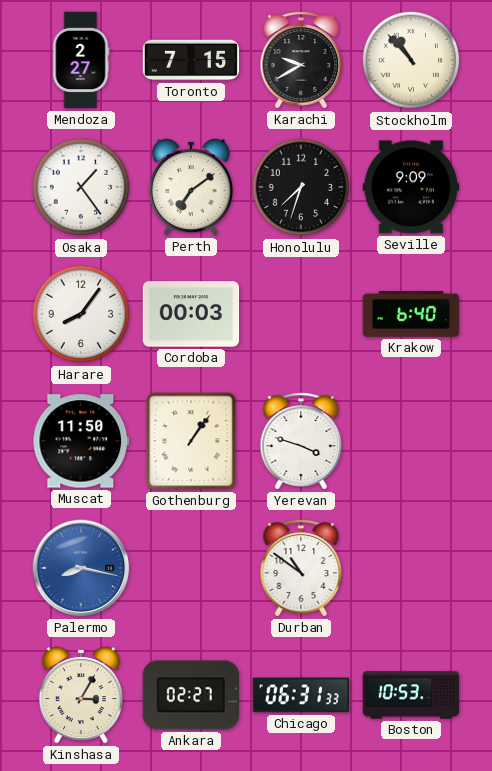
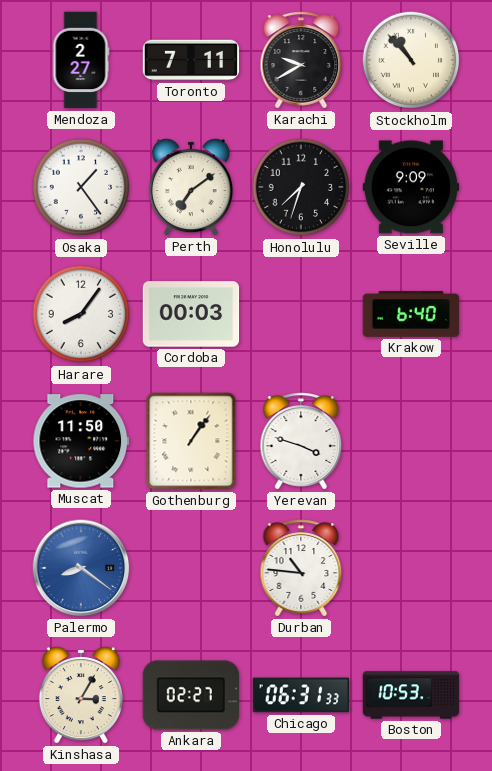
Toronto: 7:15 -> 7:11 (191, 60)
Palermo: 8:17 -> 8:21 (81, 568)
Durban: 10:51 -> 10:46 (301, 568)
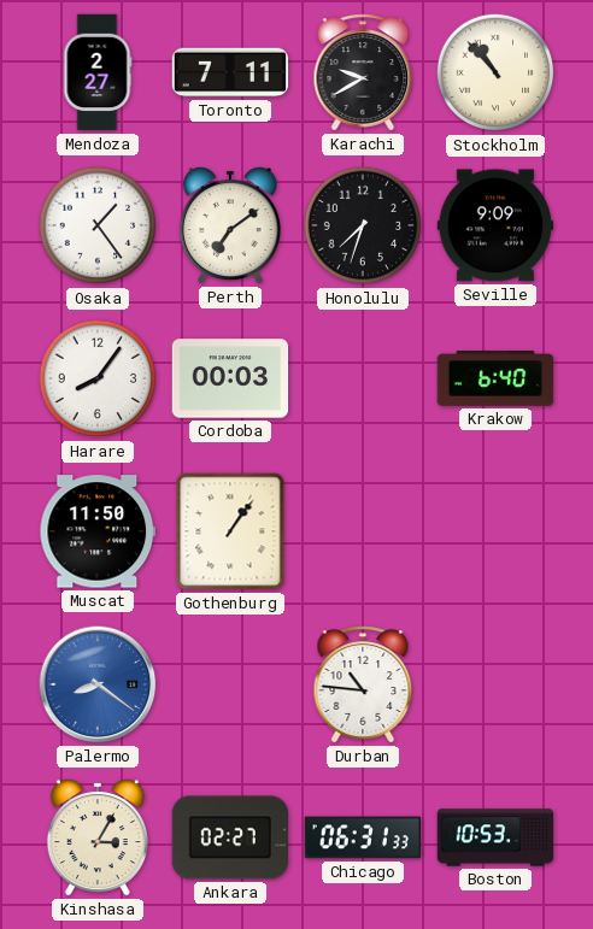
Yerevan: 3:48 -> none (301, 441)
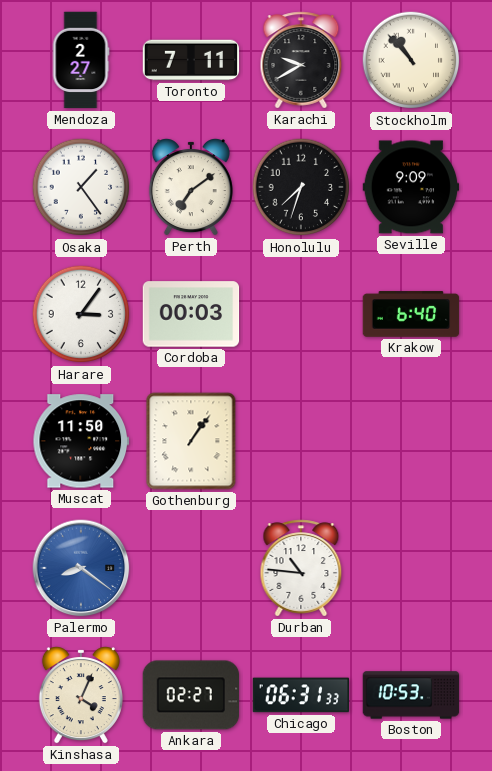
Harare: 8:06 -> 3:06 (81, 314)
Kinshasa: 3:05 -> 4:04 (81, 695)
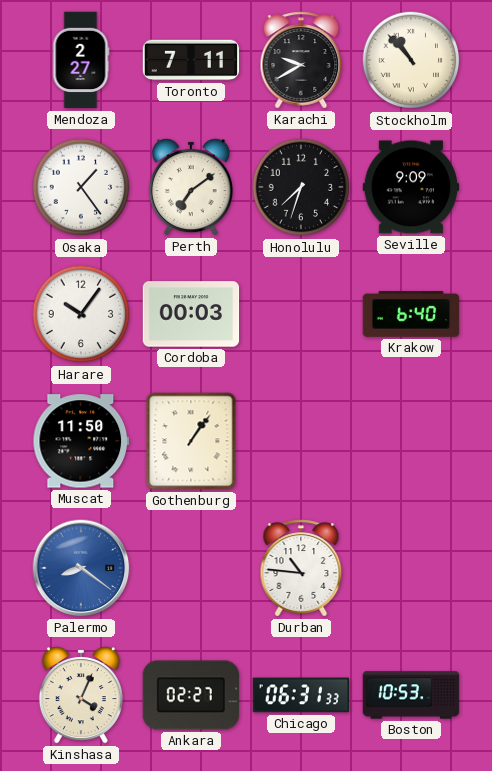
Harare: 3:06 -> 10:06 (81, 314)
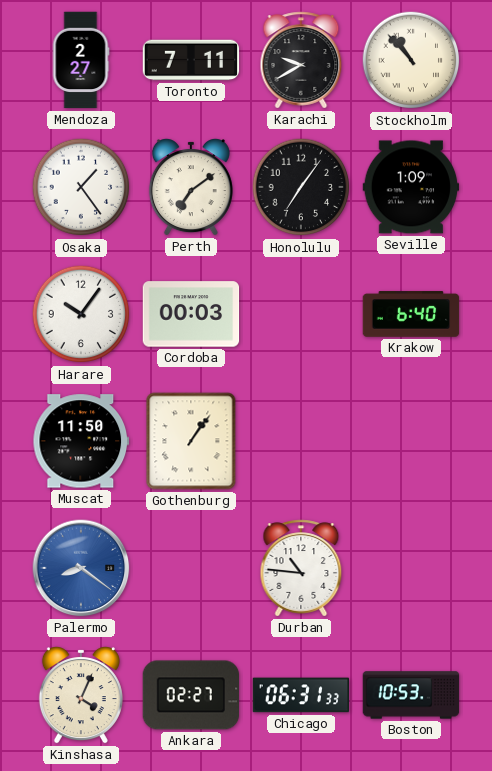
Honolulu: 7:33 -> 7:06 (301, 187)
Seville: 9:09 -> 1:09 (411, 187)
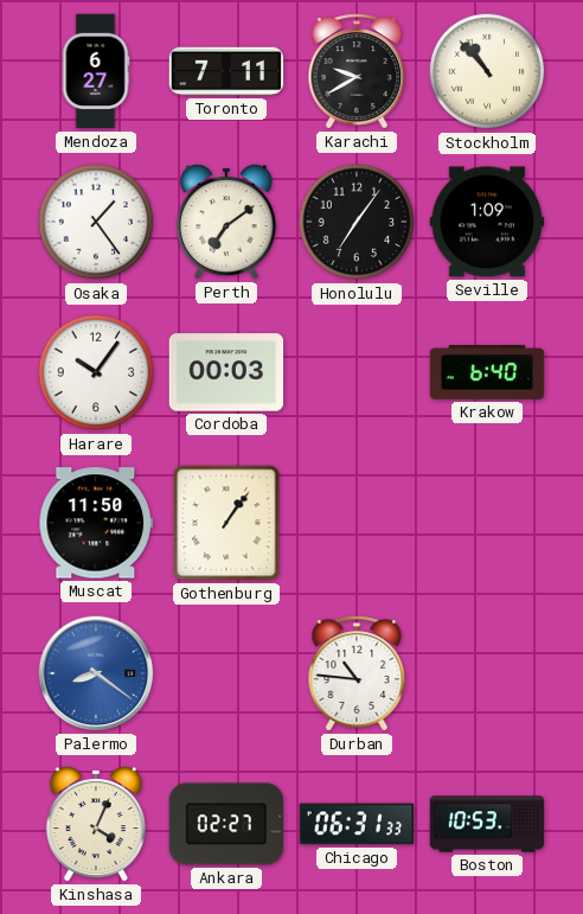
Mendoza: 2:27 -> 6:27 (96, 71)
